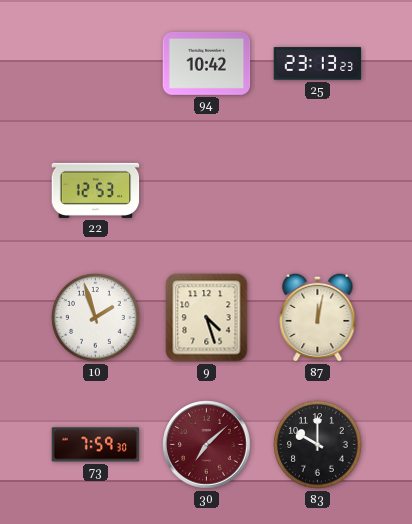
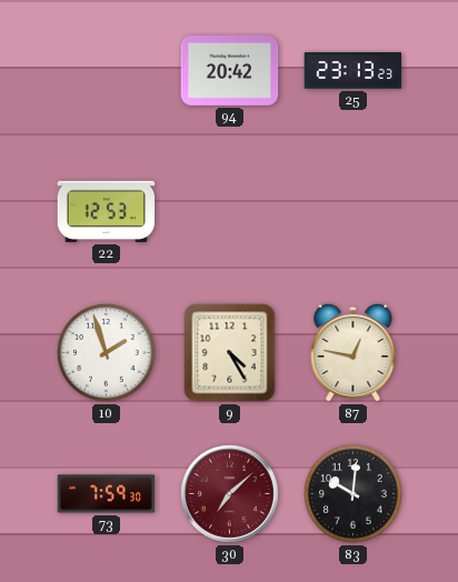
94: 10:42 -> 20:42 (230, 70)
9: 4:27 -> 4:25 (230, 353)
87: 12:02 -> 12:47 (354, 352)
83: 10:00 -> 10:01 (354, 494)
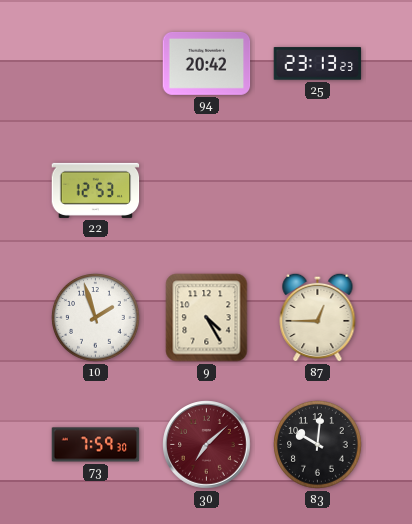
87: 12:47 -> 12:45 (318, 317)
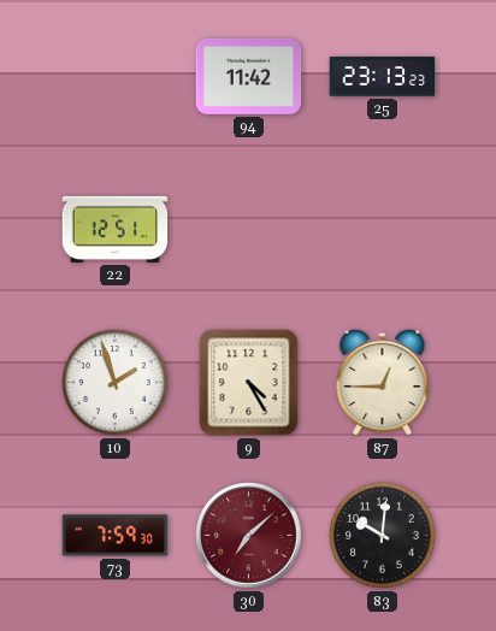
94: 20:42 -> 11:42 (249, 76)
22: 12:53 -> 12:51 (116, 229)
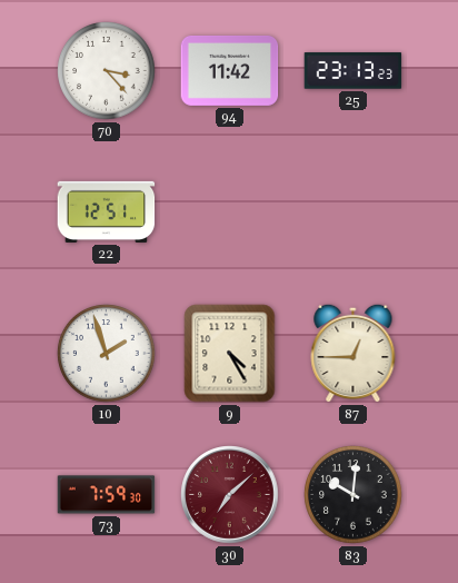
70: none -> 3:23 (107, 71)
